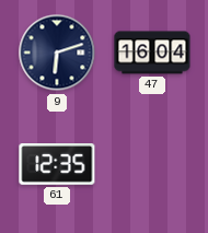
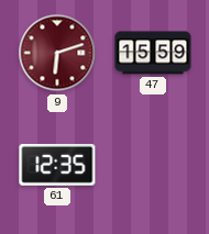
9 dial: navy -> burgundy (57, 53)
47: 16:04 -> 15:59 (153, 53)
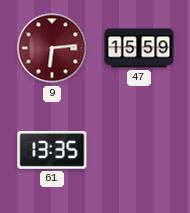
9: 6:12 -> 6:14 (52, 48)
61: 12:35 -> 13:35 (52, 151)
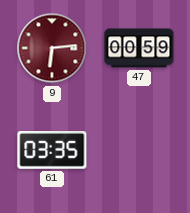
47: 15:59 -> 00:59 (139, 48)
61: 13:35 -> 03:35 (52, 151)
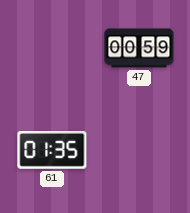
9: 6:14 -> none (52, 48)
61: 03:35 -> 01:35 (52, 151)
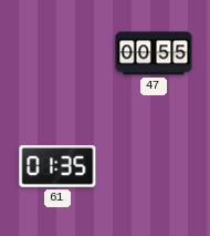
47: 00:59 -> 00:55 (154, 53)
